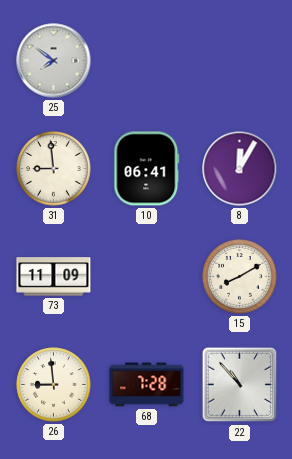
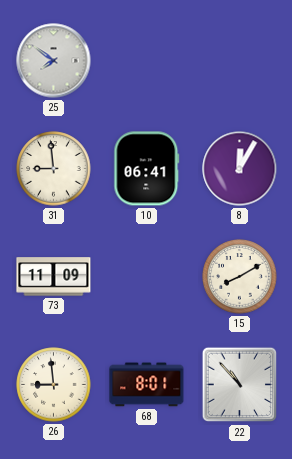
68: 7:28 -> 8:01 (147, 385)
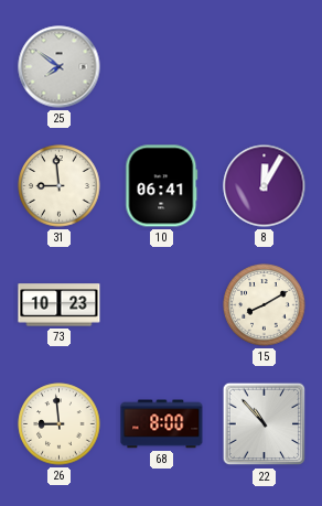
73: 11:09 -> 10:23 (60, 305)
68: 8:01 -> 8:00 (162, 424)
